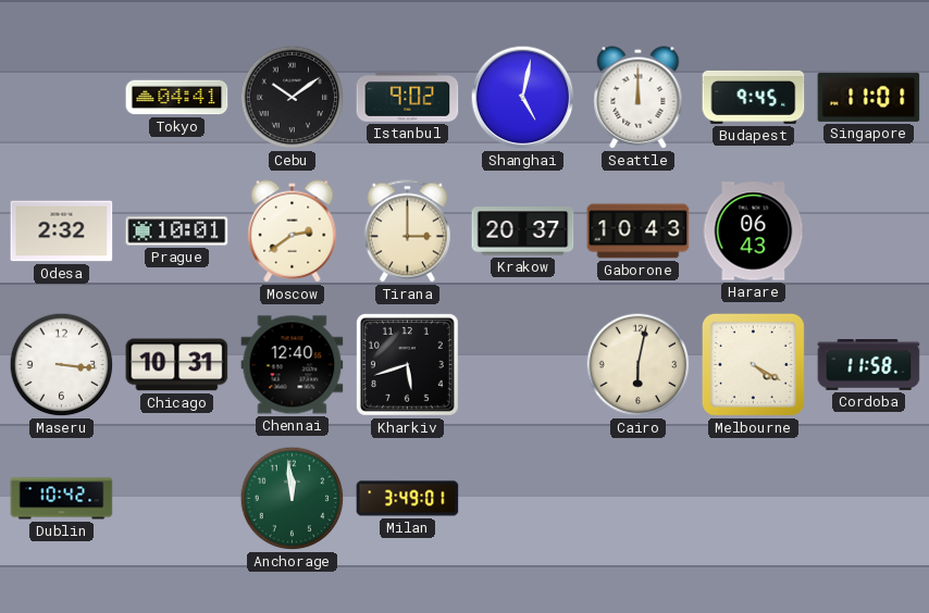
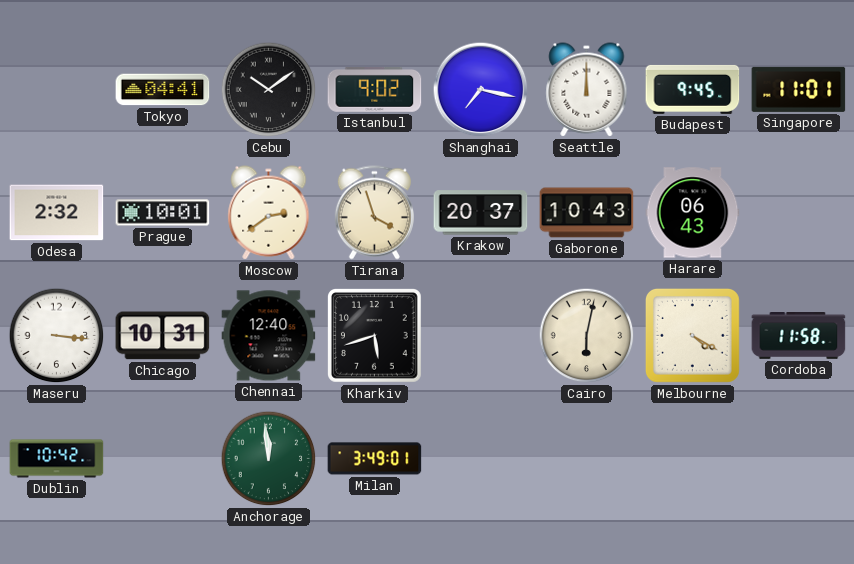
Shanghai: 5:02 -> 7:17 (481, 90)
Tirana: 3:00 -> 3:57 (374, 213)
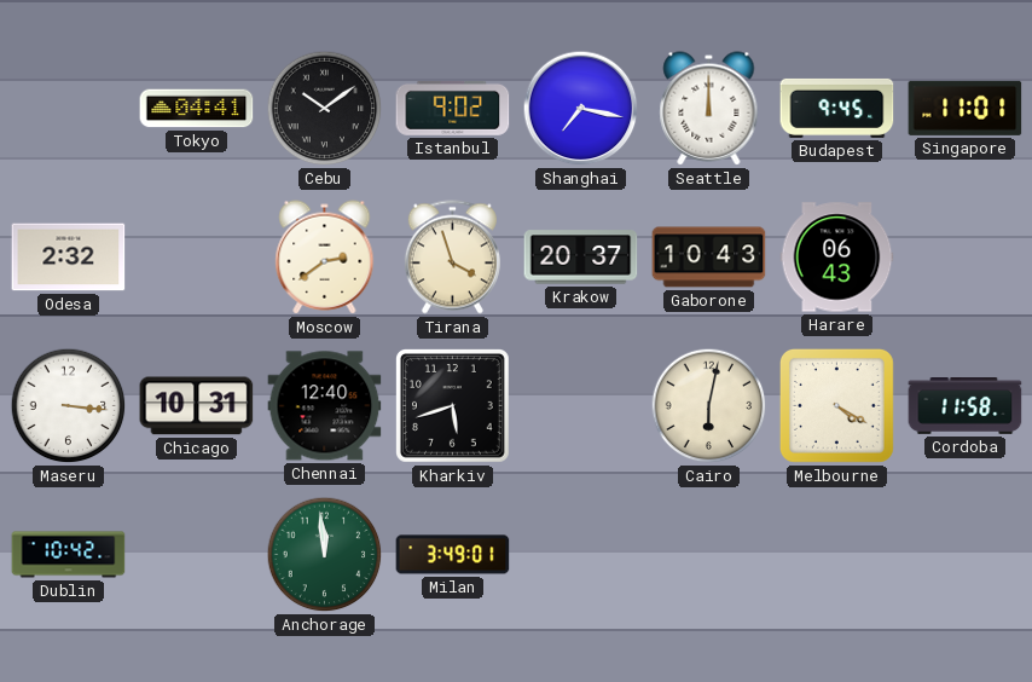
Prague: 10:01 -> none (163, 213)
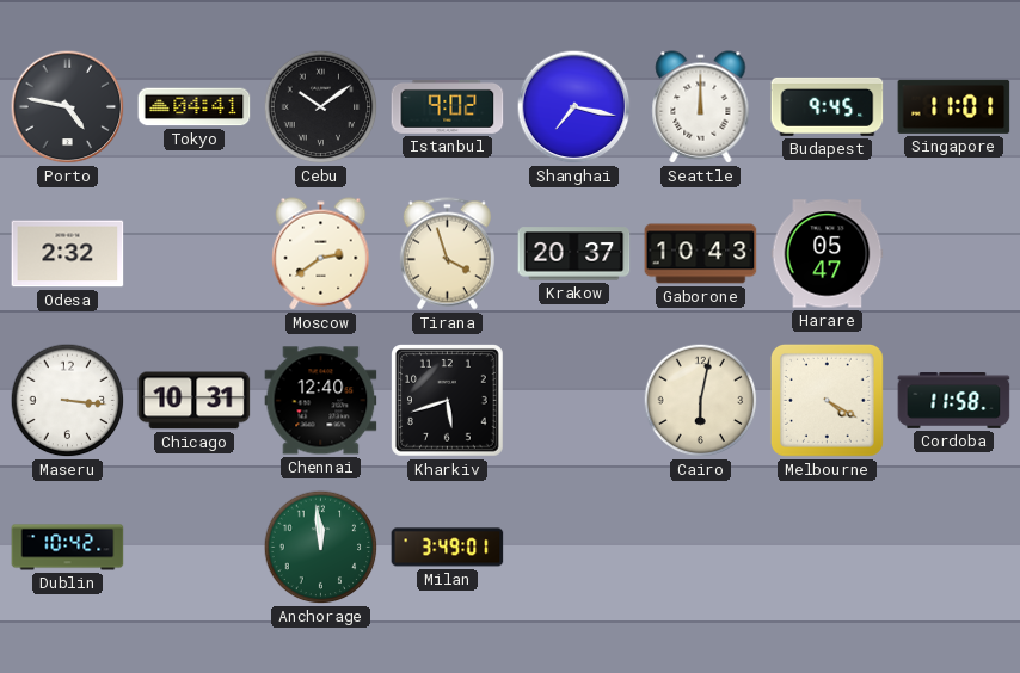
Porto: none -> 4:47 (68, 107)
Harare: 06:43 -> 05:47 (828, 254)
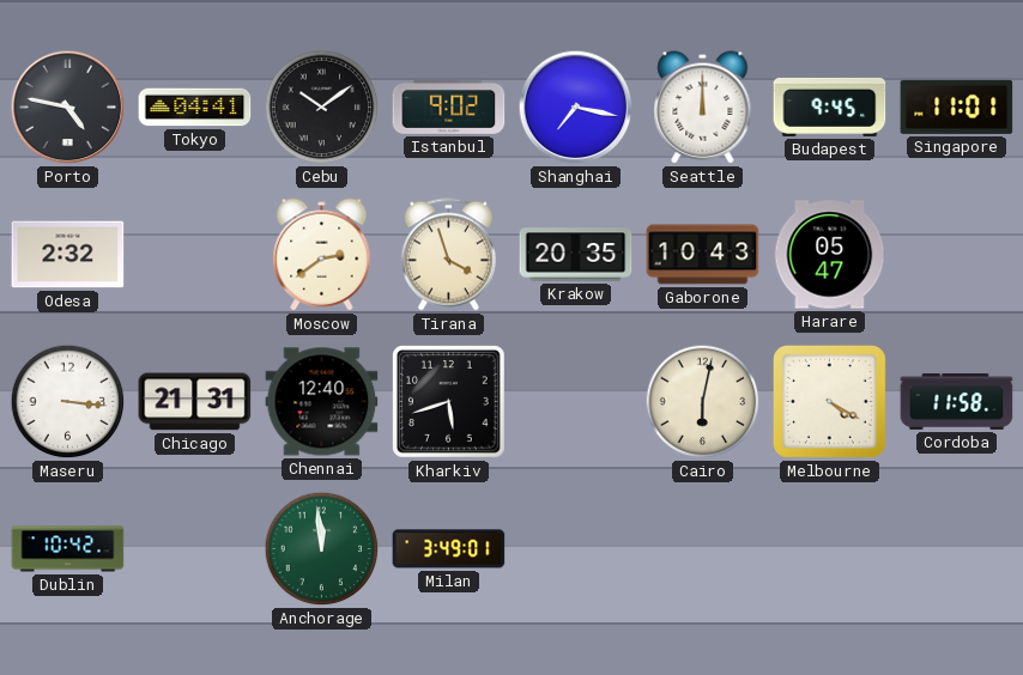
Krakow: 20:37 -> 20:35 (576, 255)
Chicago: 10:31 -> 21:31 (195, 402)
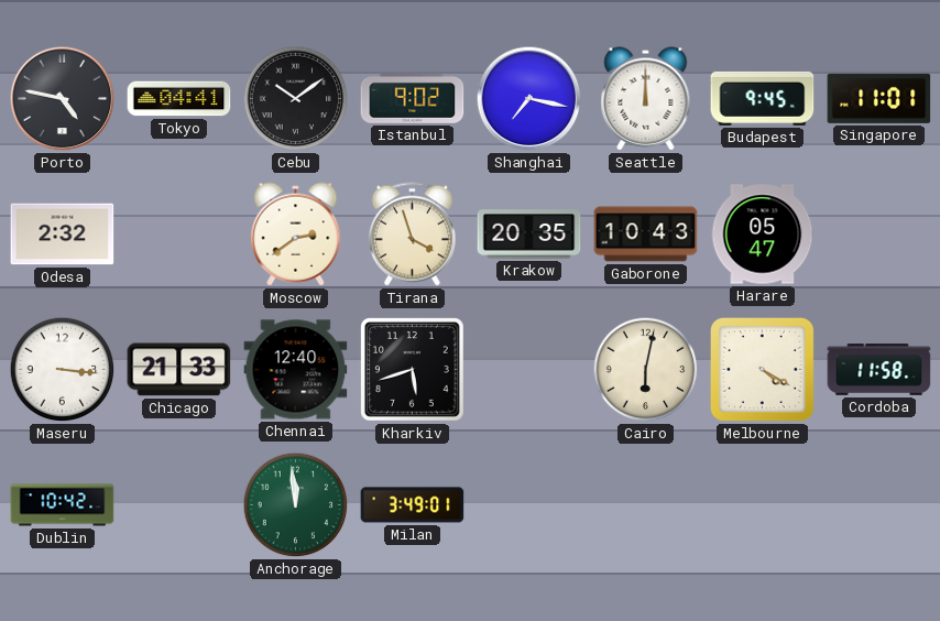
Chicago: 21:31 -> 21:33 (179, 370)
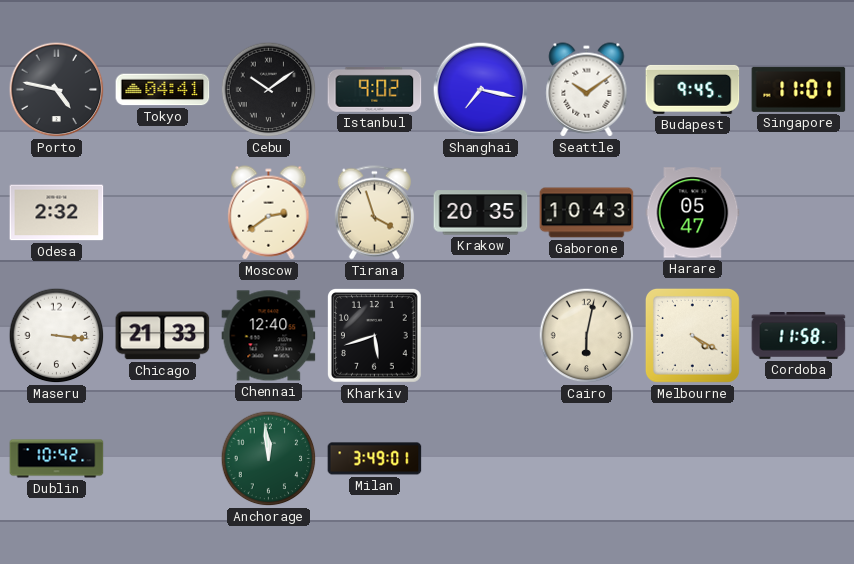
Seattle: 12:00 -> 10:09 (587, 90)
